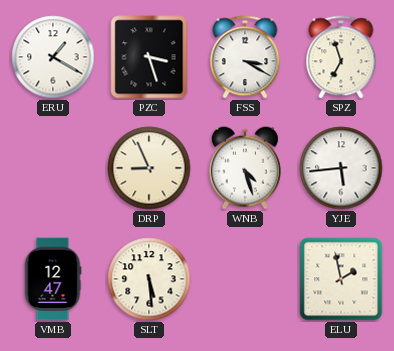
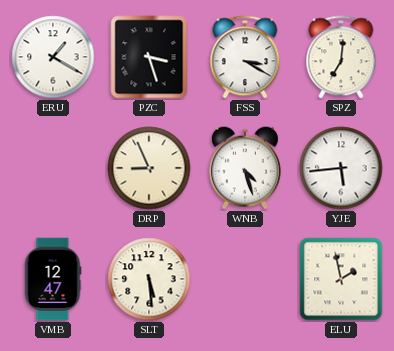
SPZ: 6:57 -> 7:01 (341, 57)
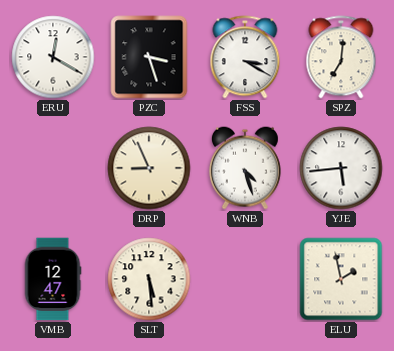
ERU: 1:20 -> 12:20 (53, 57)
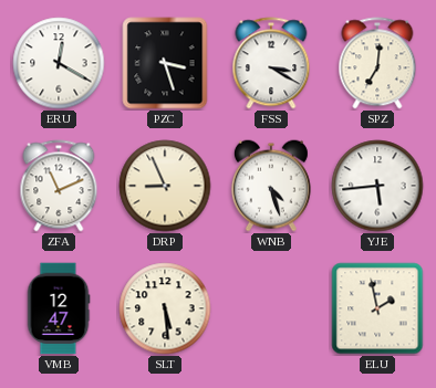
ZFA: none -> 11:11 (59, 186)
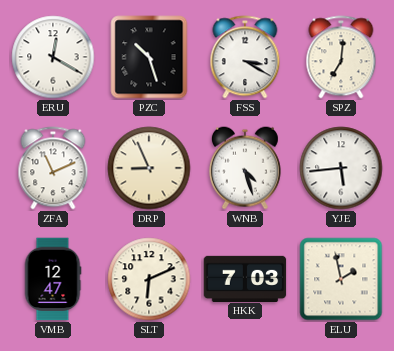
PZC: 3:27 -> 10:27 (149, 57)
SLT: 5:29 -> 6:11 (149, 279)
HKK: none -> 7:03 (245, 278)
